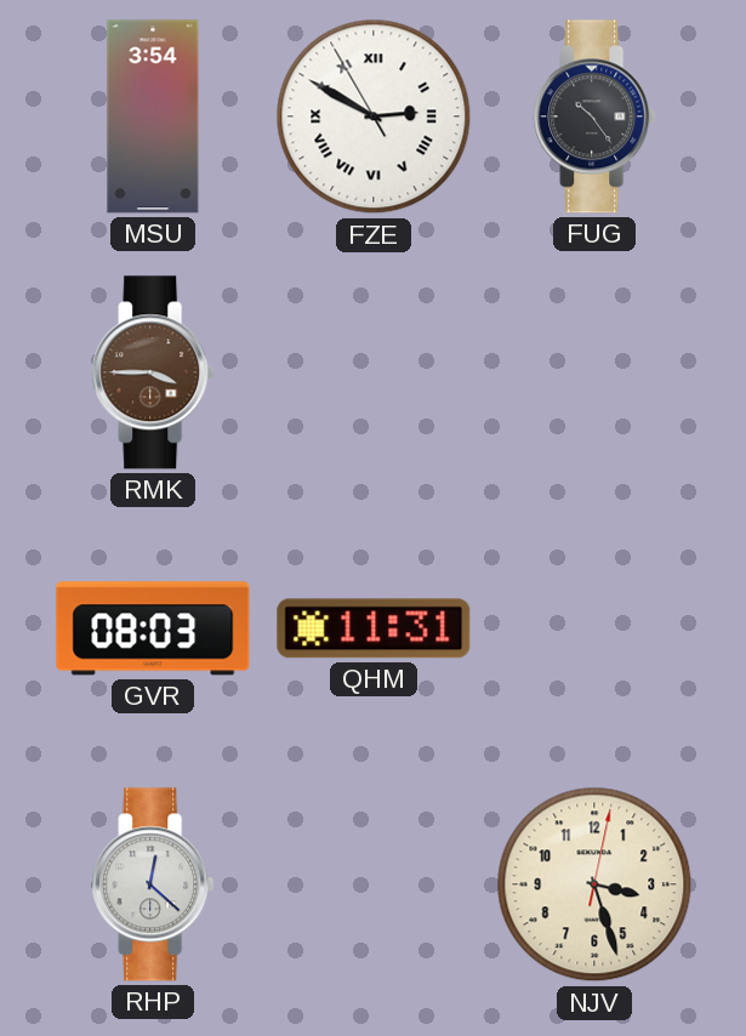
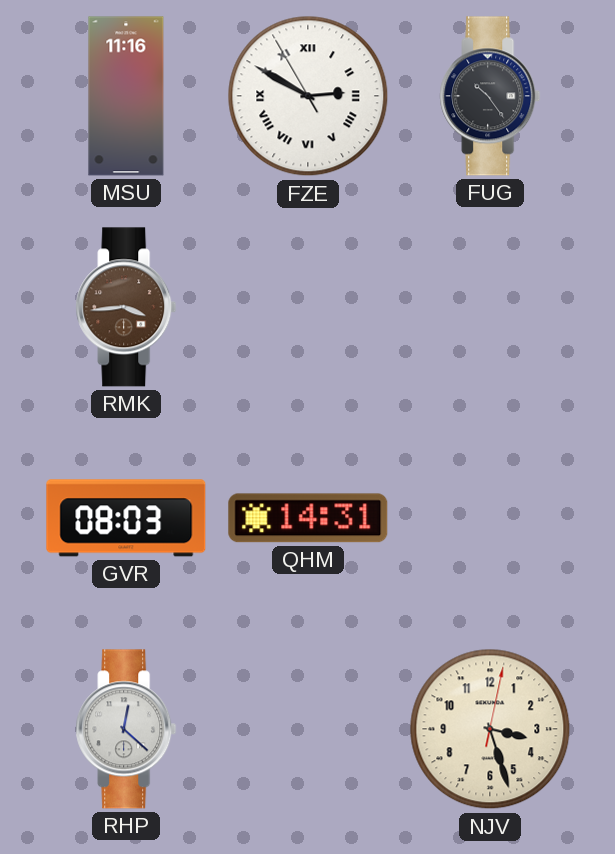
MSU: 3:54 -> 11:16 (126, 96)
RMK: 3:45 -> 3:44 (126, 307)
QHM: 11:31 -> 14:31 (308, 518)
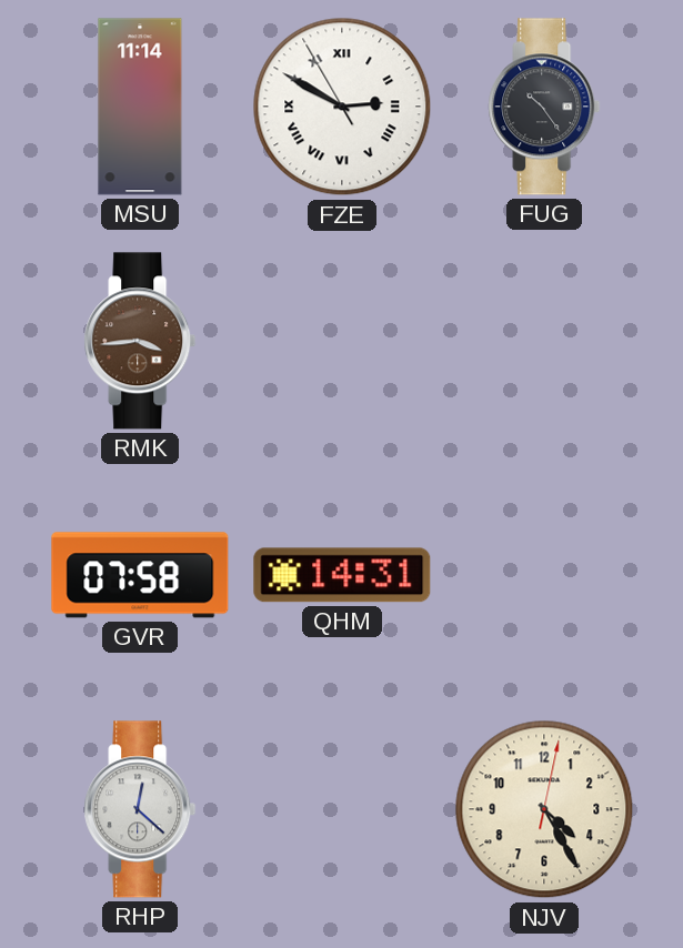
MSU: 11:16 -> 11:14 (140, 107)
GVR: 08:03 -> 07:58 (140, 575)
NJV: 3:27 -> 4:25 (544, 809)
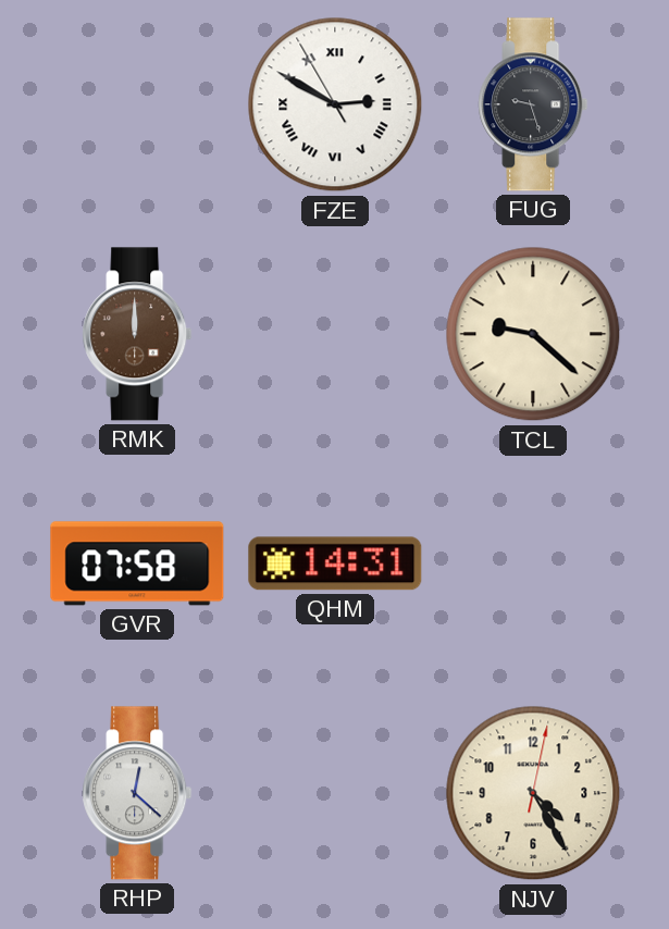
MSU: 11:14 -> none (140, 107)
FUG: 10:24 -> 9:27 (533, 104)
RMK: 3:44 -> 12:00 (137, 334)
TCL: none -> 9:22 (533, 334)
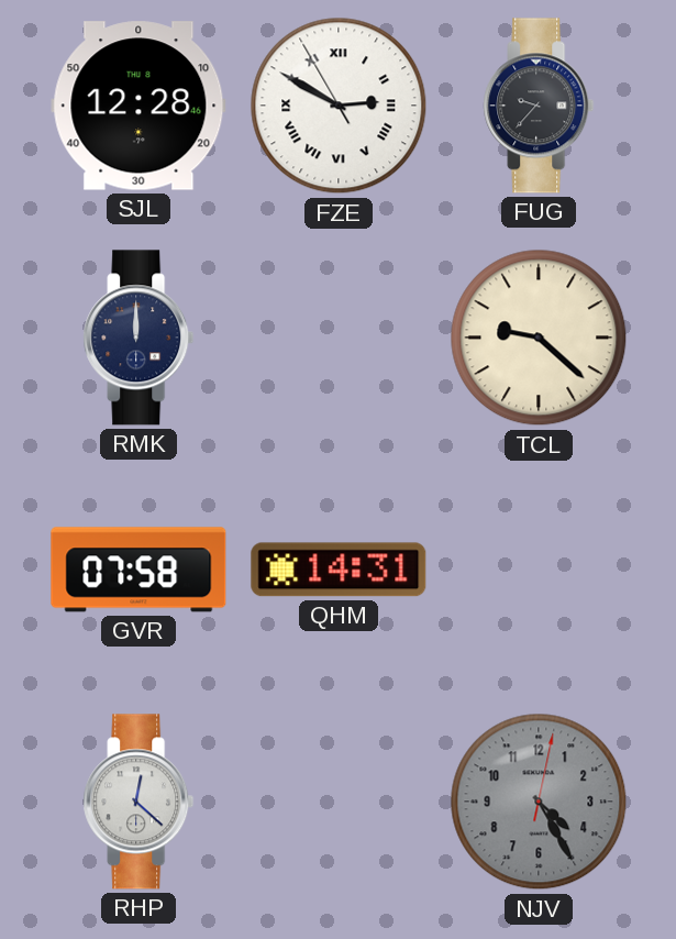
SJL: none -> 12:28 (138, 106)
FUG: 9:27 -> 9:37 (539, 106)
RMK dial: brown -> navy (138, 338)
NJV dial: cream -> grey (539, 802)
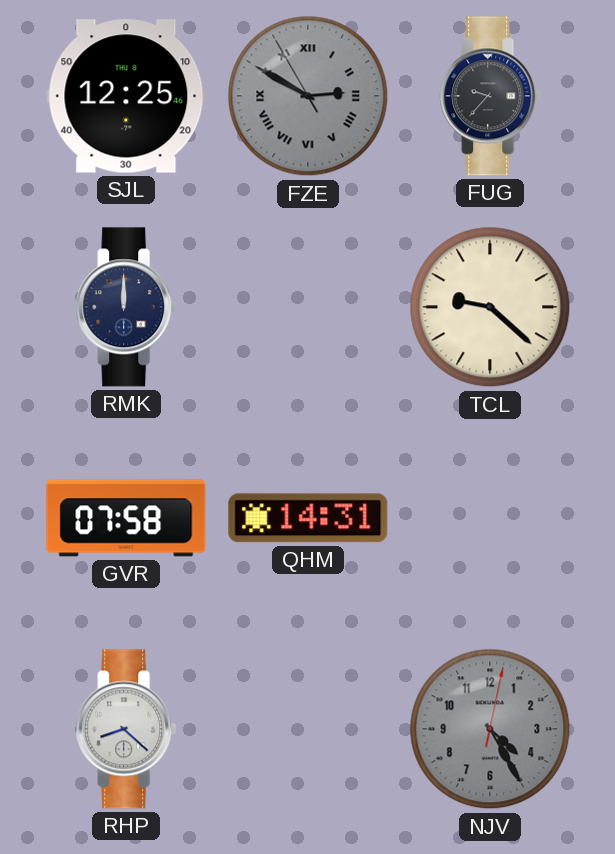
SJL: 12:28 -> 12:25 (126, 96)
FZE dial: white -> grey (308, 96)
RHP: 12:22 -> 8:22 (126, 729)
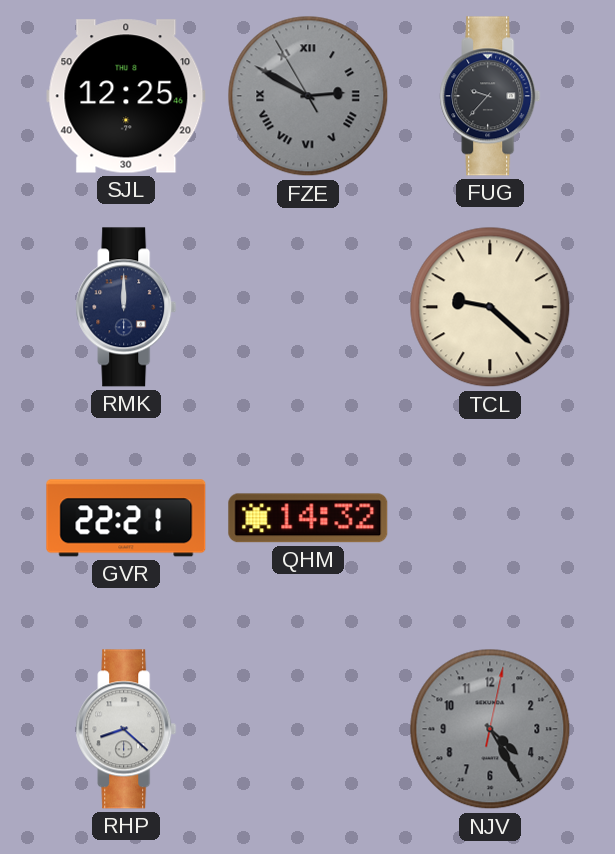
GVR: 07:58 -> 22:21 (126, 518)
QHM: 14:31 -> 14:32 (308, 518)
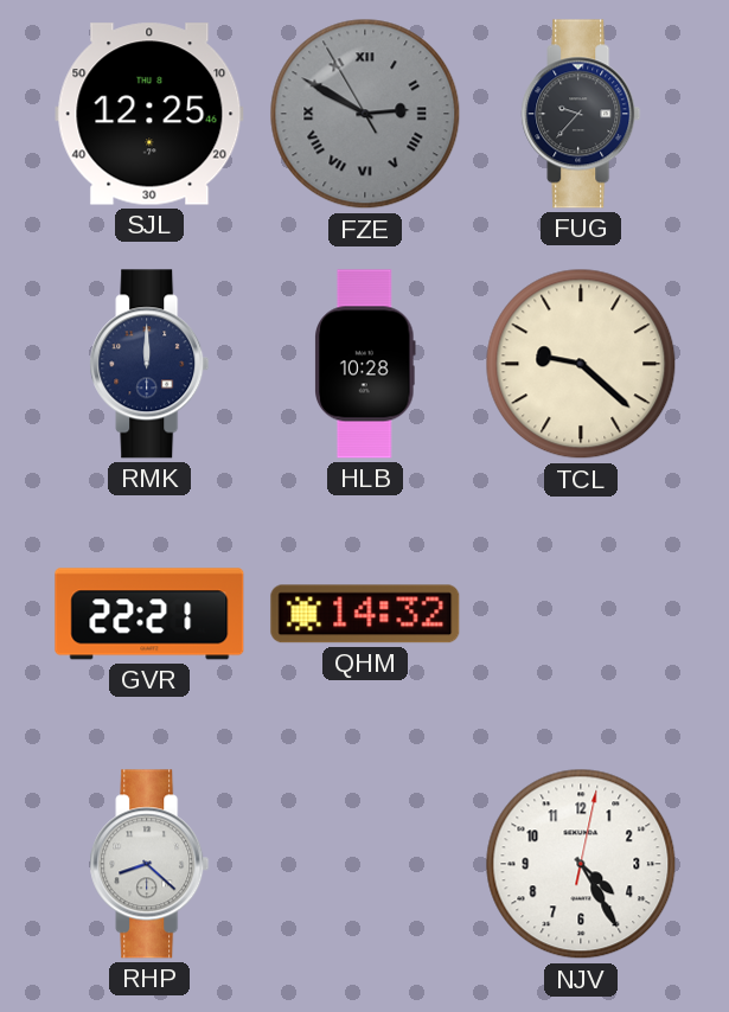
HLB: none -> 10:28 (366, 364)
NJV dial: grey -> white (581, 864)
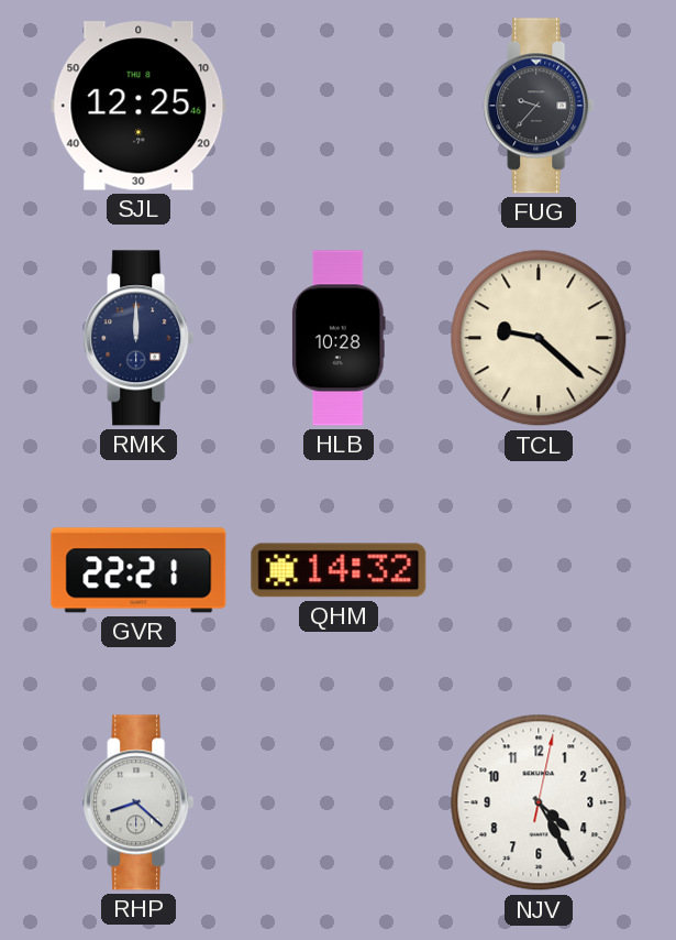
FZE: 2:49 -> none (365, 114)
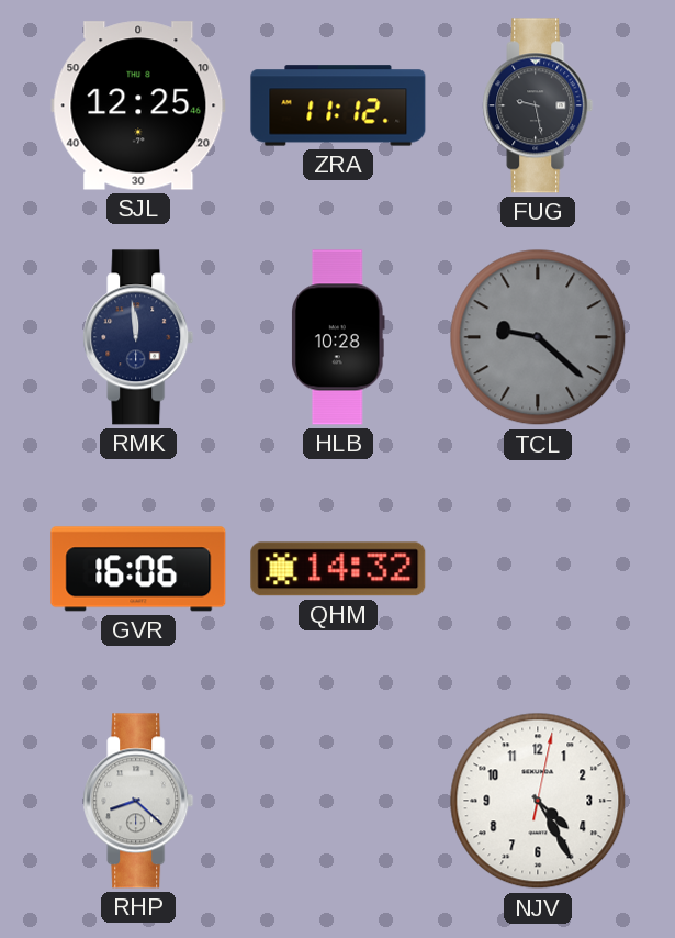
ZRA: none -> 11:12 (338, 105)
FUG: 9:37 -> 9:28 (538, 105)
RMK: 12:00 -> 11:59 (138, 337)
TCL dial: cream -> grey (538, 337)
GVR: 22:21 -> 16:06 (138, 569)
